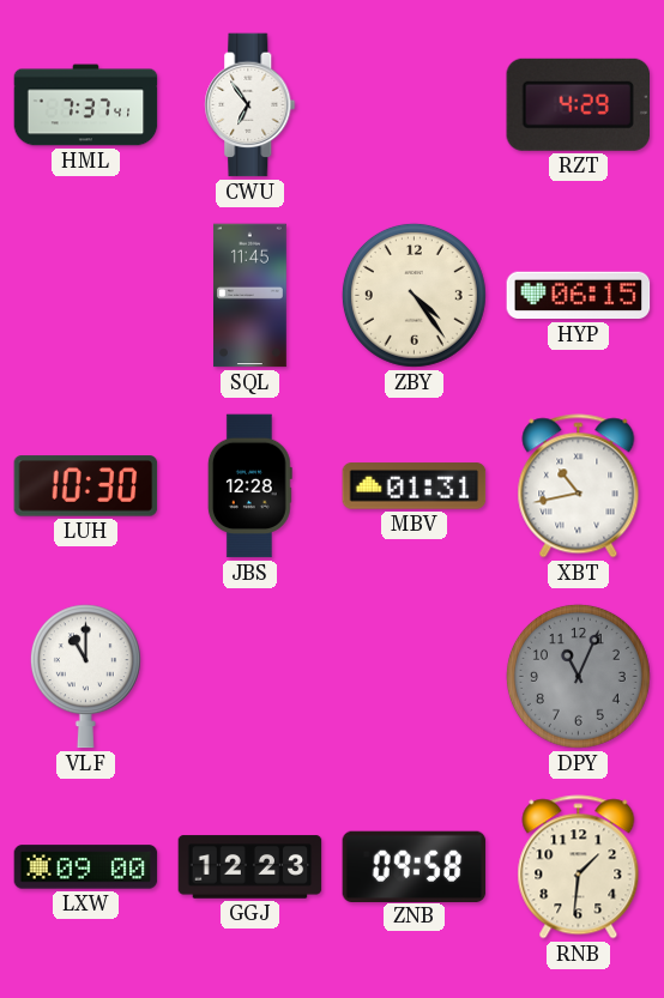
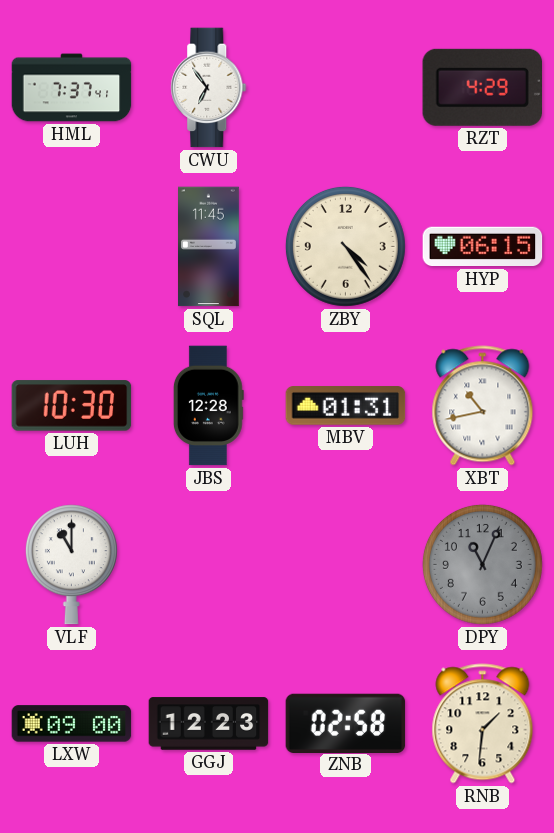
ZNB: 09:58 -> 02:58 (346, 723)
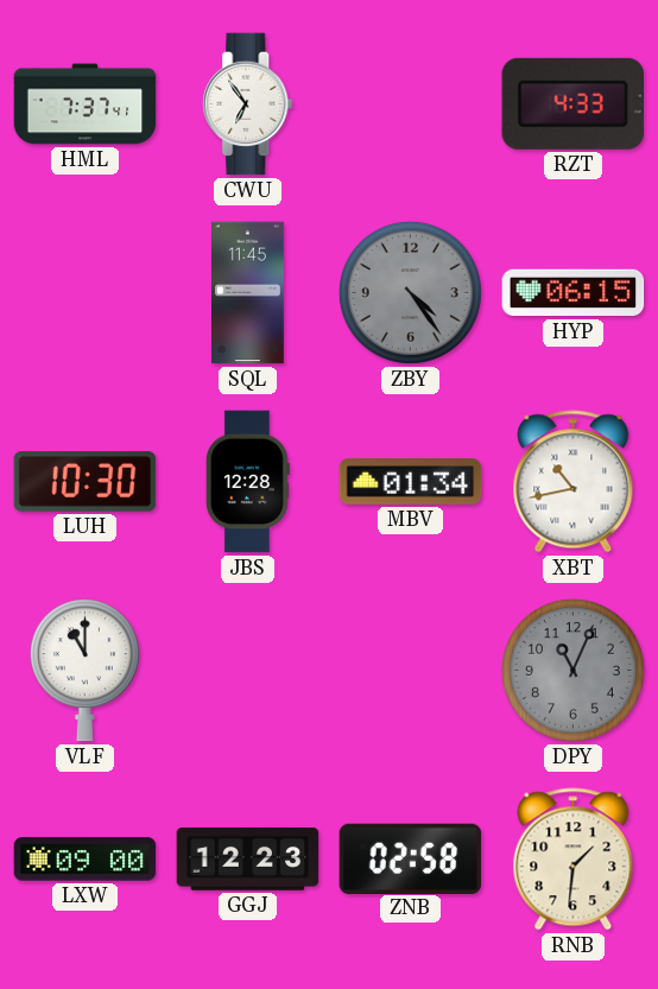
RZT: 4:29 -> 4:33 (572, 103)
ZBY dial: cream -> grey (410, 292)
MBV: 01:31 -> 01:34 (411, 482)
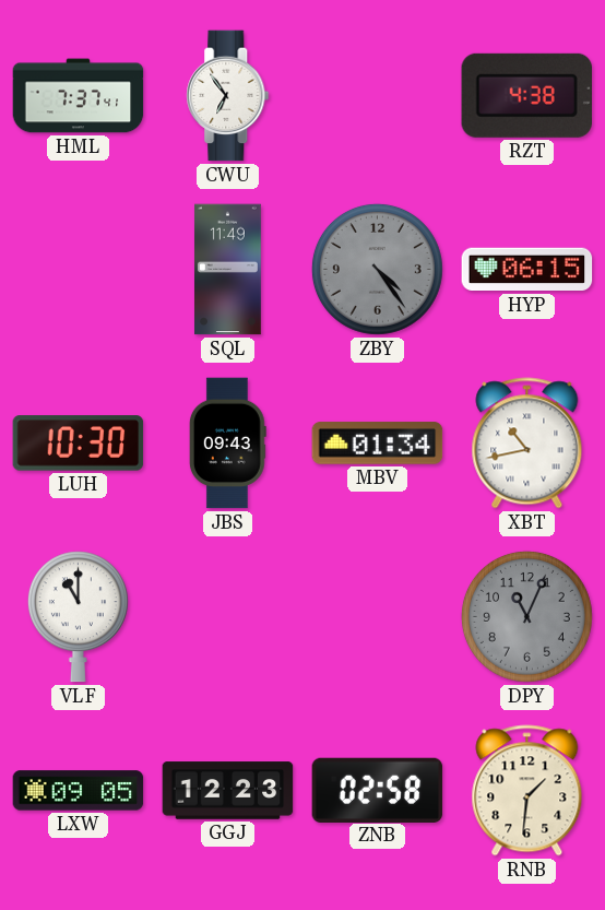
RZT: 4:33 -> 4:38 (526, 95)
SQL: 11:45 -> 11:49 (228, 270)
JBS: 12:28 -> 09:43 (227, 444)
LXW: 09:00 -> 09:05 (79, 791)
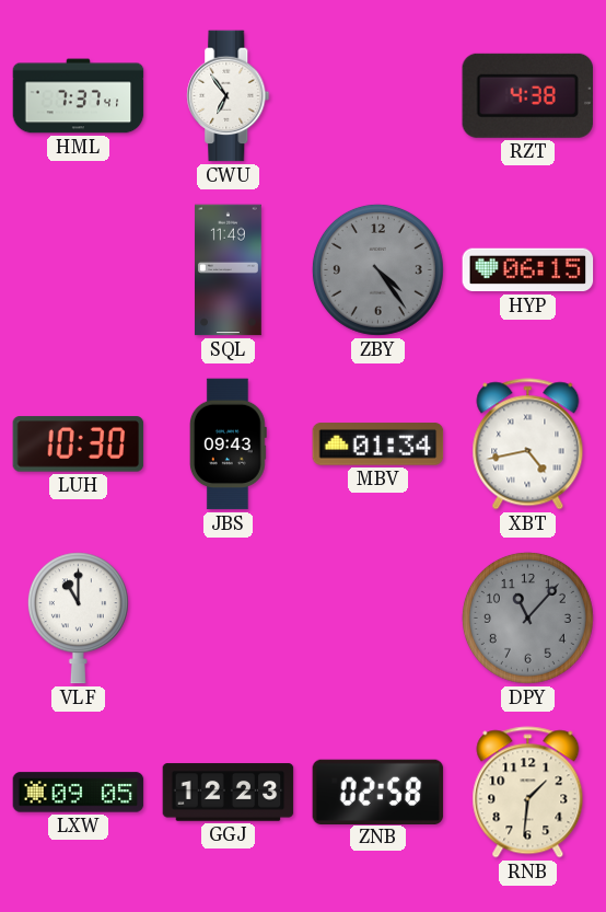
XBT: 10:43 -> 4:43 (528, 445)
DPY: 11:04 -> 11:07 (527, 617)
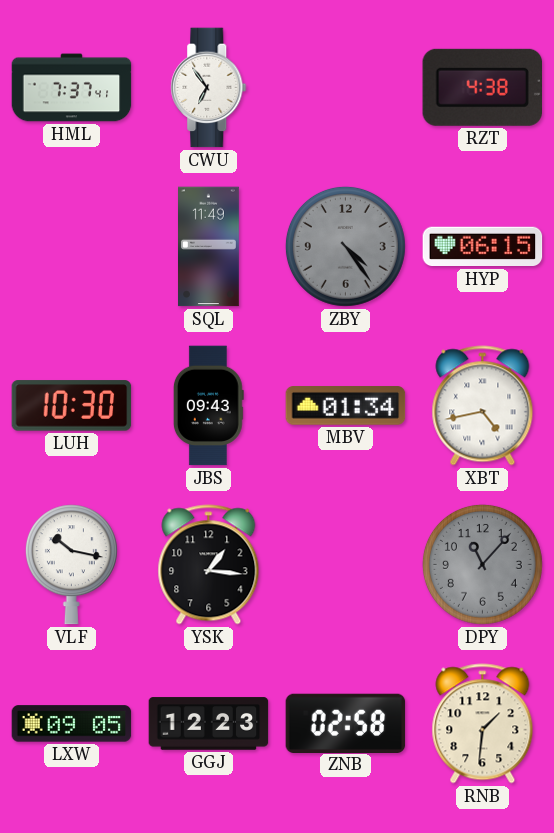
VLF: 11:00 -> 10:17 (71, 565)
YSK: none -> 1:16 (209, 565)
